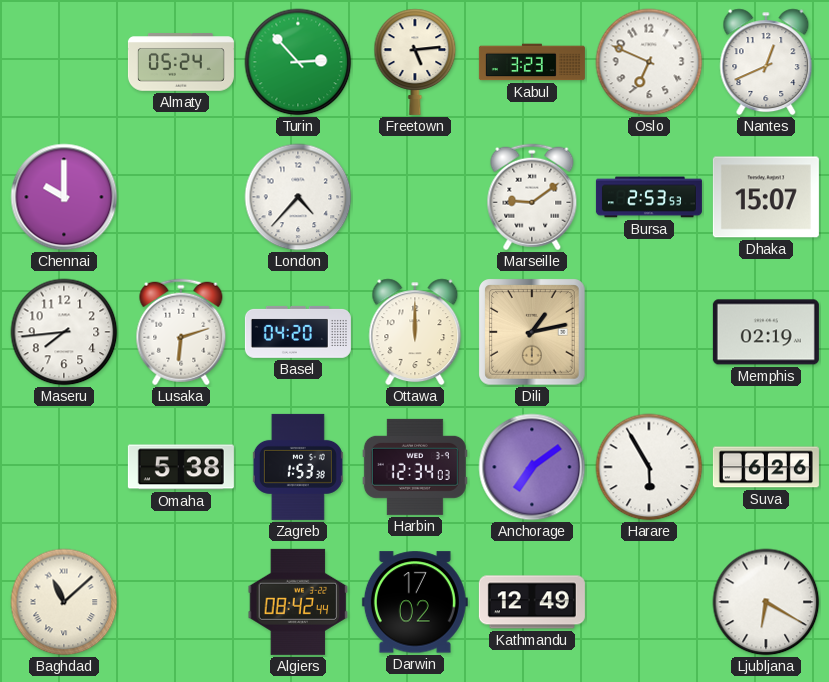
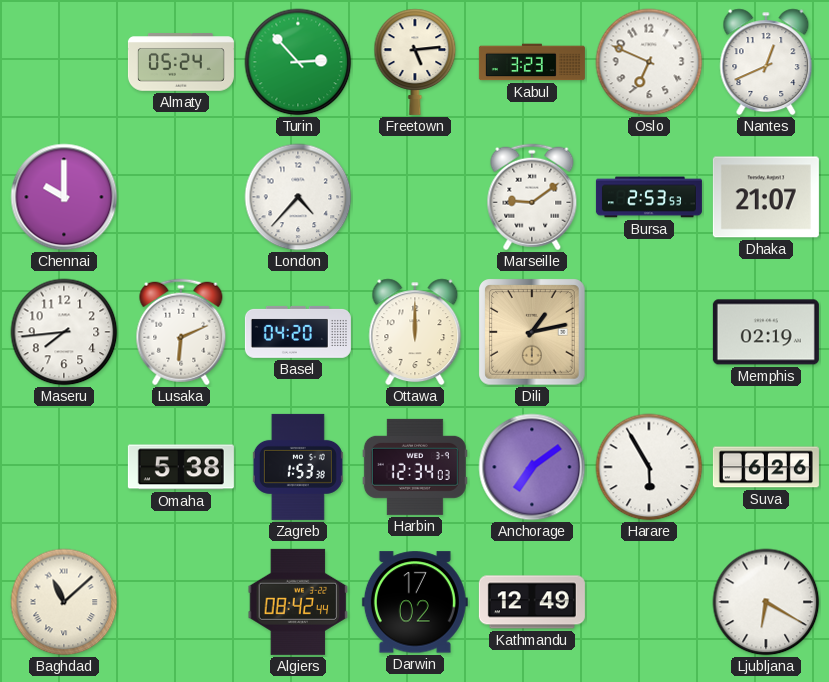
Dhaka: 15:07 -> 21:07 (766, 197)
Lusaka: 6:12 -> 6:11 (181, 332)
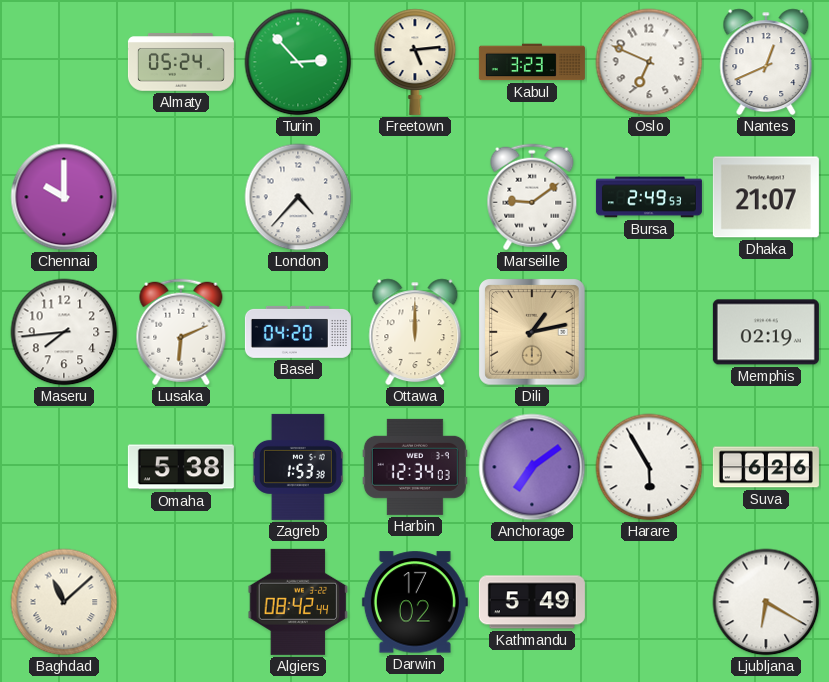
Bursa: 2:53 -> 2:49 (649, 197)
Kathmandu: 12:49 -> 5:49 (532, 602)
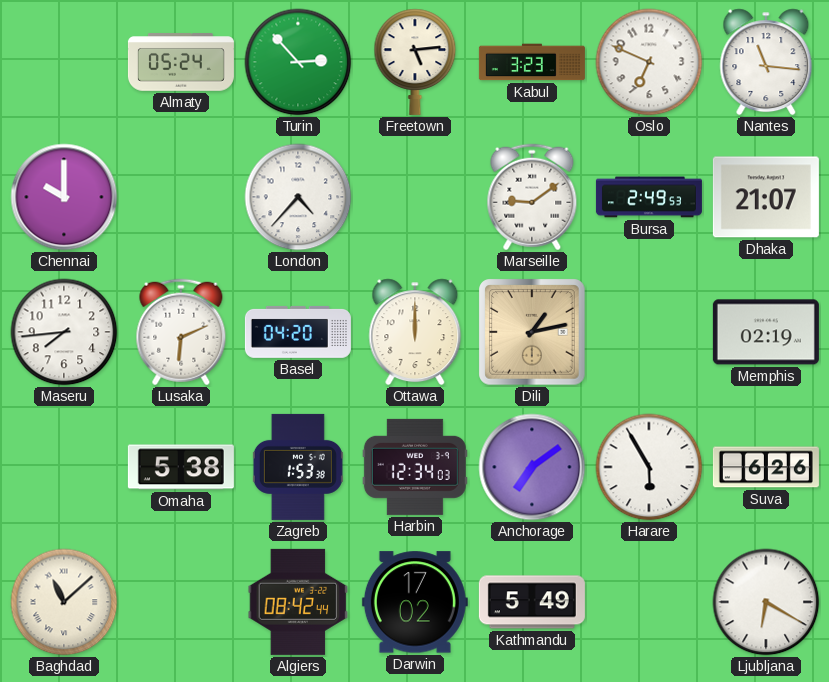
Nantes: 12:41 -> 11:16 (766, 62)
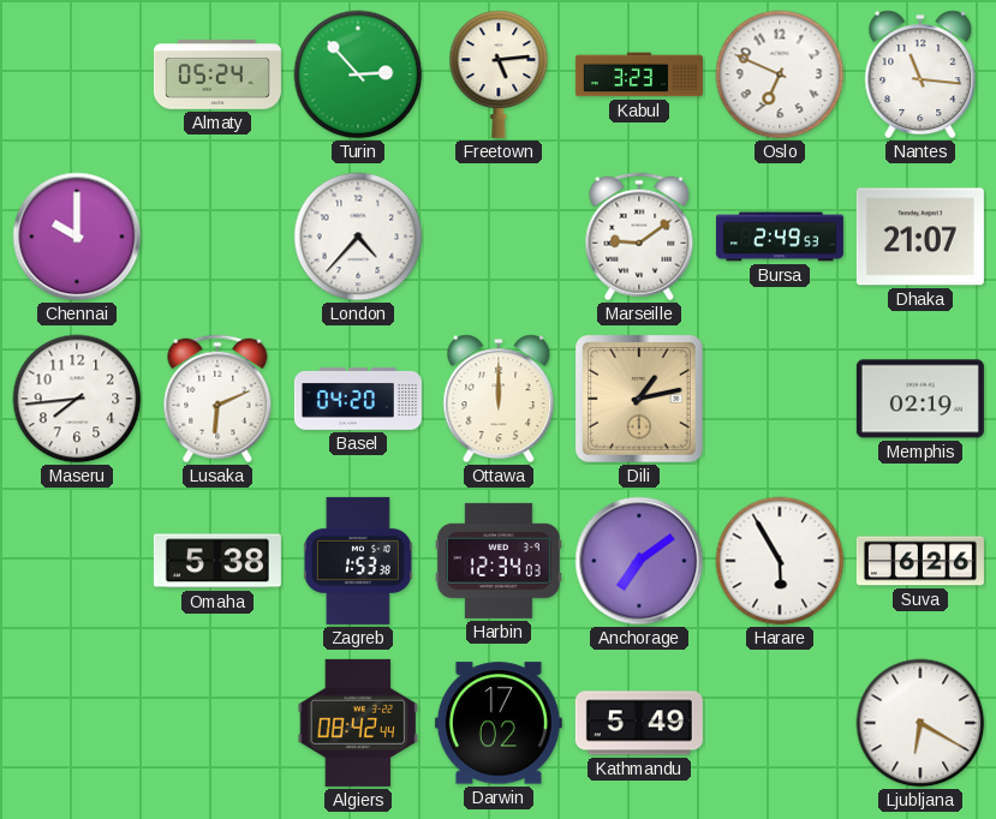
Baghdad: 11:08 -> none (64, 602)
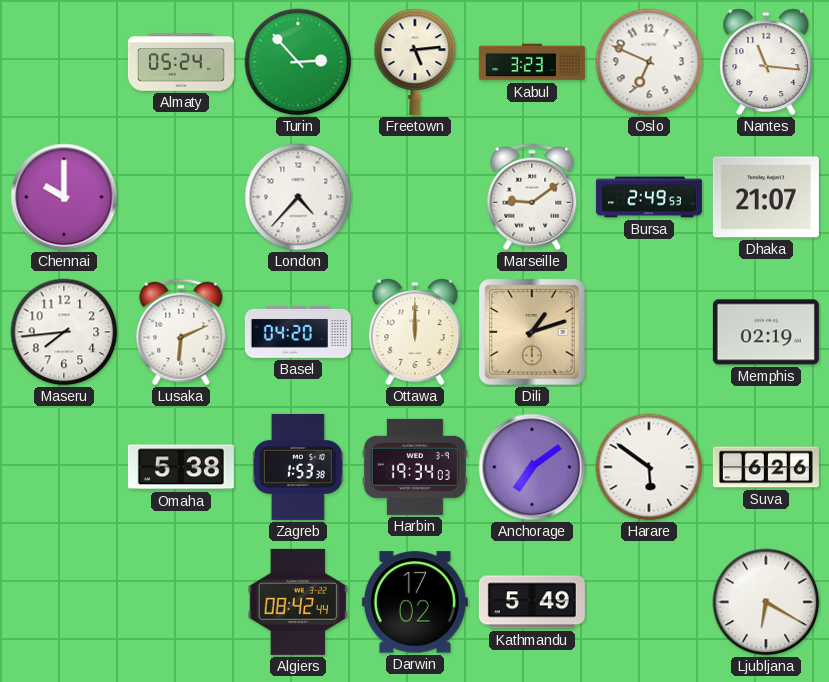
Dili: 1:13 -> 1:12 (532, 332)
Harbin: 12:34 -> 19:34 (415, 467)
Harare: 5:55 -> 5:51 (649, 467)
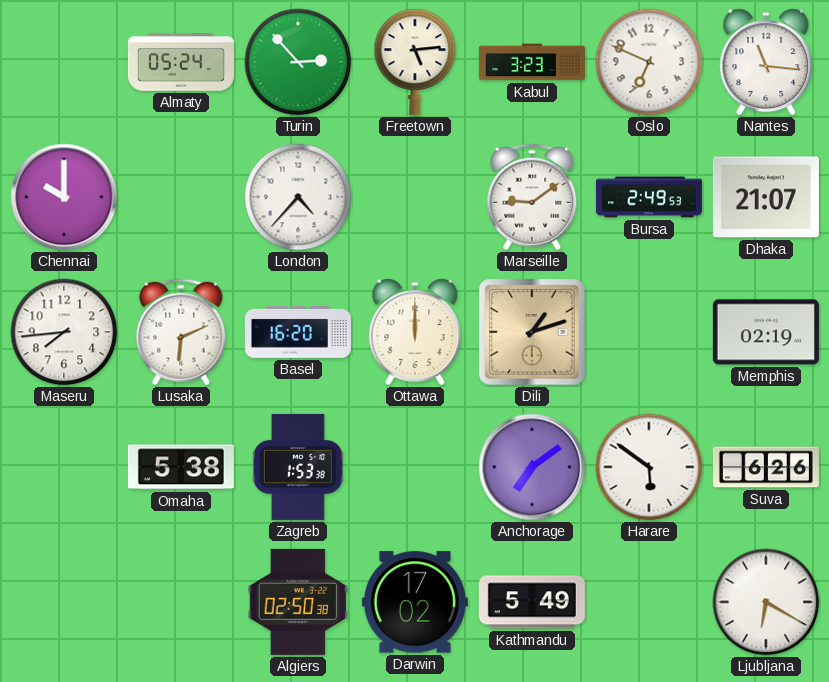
Basel: 04:20 -> 16:20 (298, 332)
Harbin: 19:34 -> none (415, 467)
Algiers: 08:42 -> 02:50 (298, 602)
